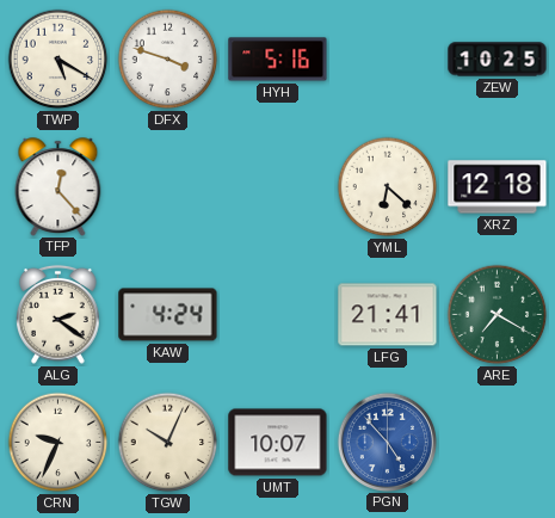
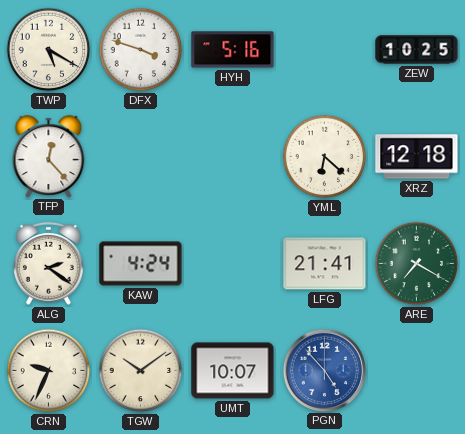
TGW: 10:04 -> 10:09 (141, 371)
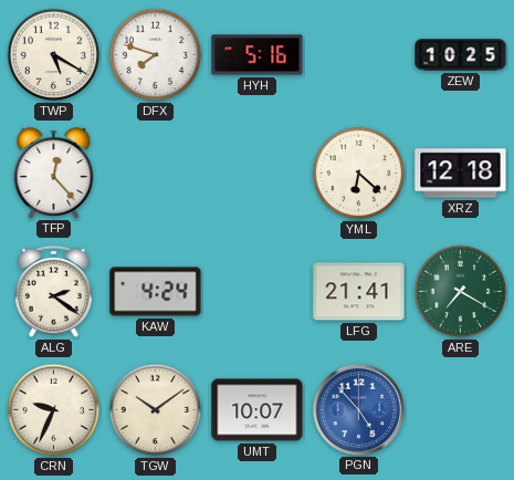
DFX: 3:48 -> 7:48 (156, 55)
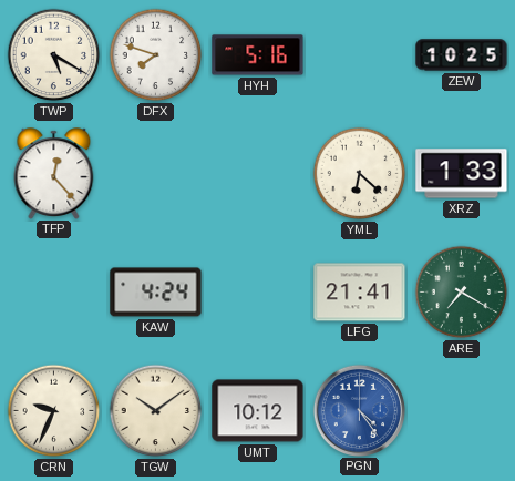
XRZ: 12:18 -> 1:33 (462, 174)
ALG: 2:21 -> none (54, 291)
UMT: 10:07 -> 10:12 (258, 411)
PGN: 4:53 -> 4:24 (359, 410)
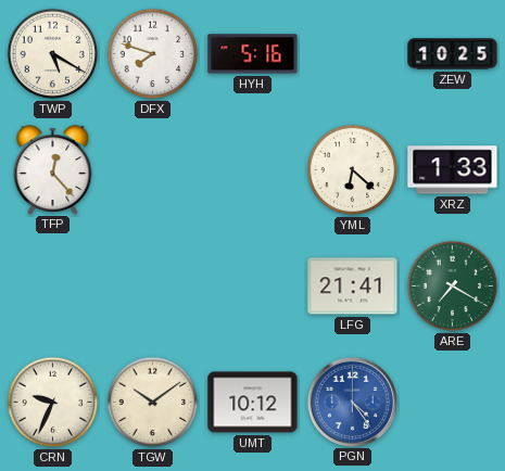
KAW: 4:24 -> none (156, 293)
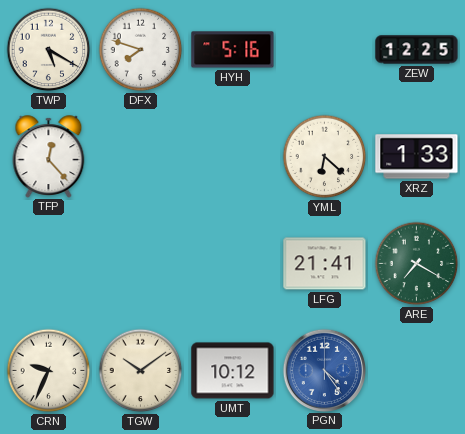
ZEW: 10:25 -> 12:25 (417, 50)
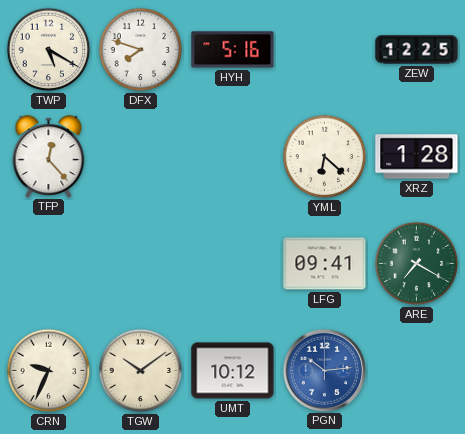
XRZ: 1:33 -> 1:28 (417, 157)
LFG: 21:41 -> 09:41 (325, 264)
PGN: 4:24 -> 10:14 (324, 370)
